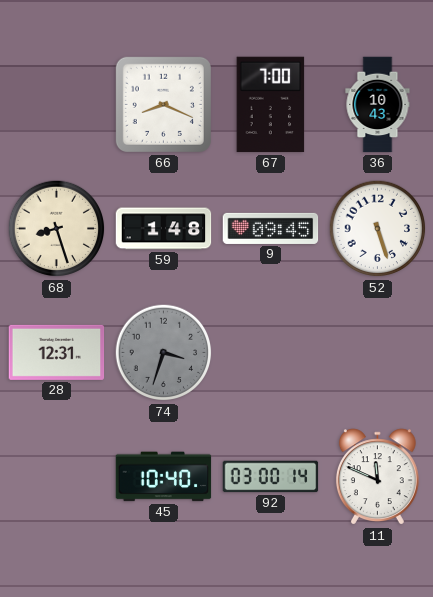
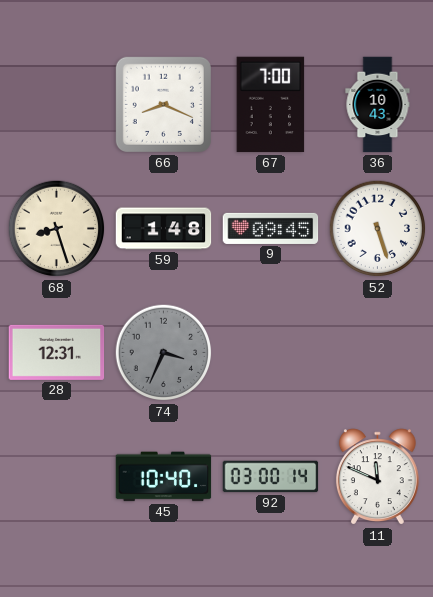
74: 3:33 -> 3:34 (164, 353)
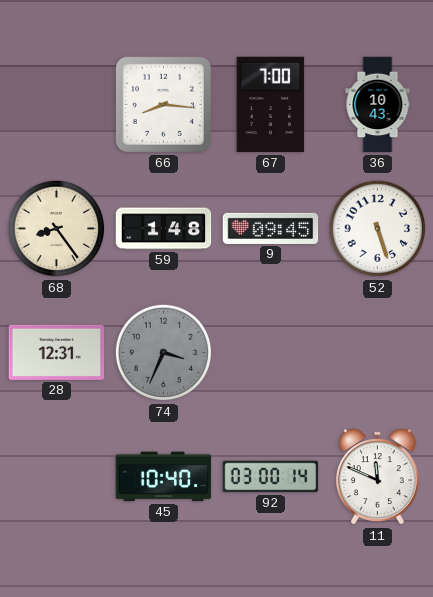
66: 8:19 -> 8:16 (163, 104)
68: 8:27 -> 8:24 (57, 229)
